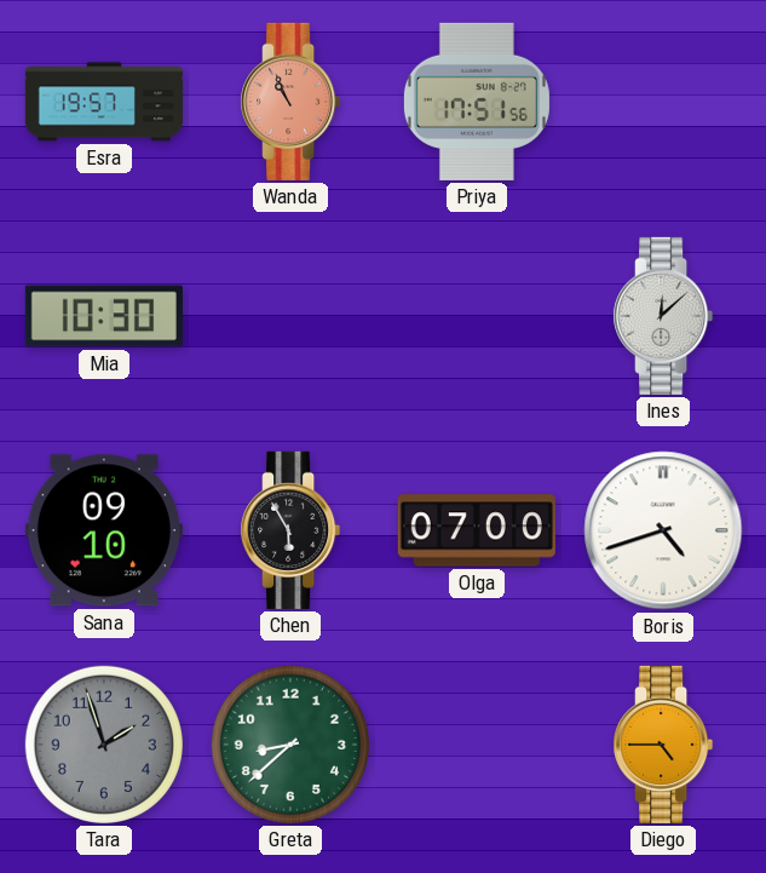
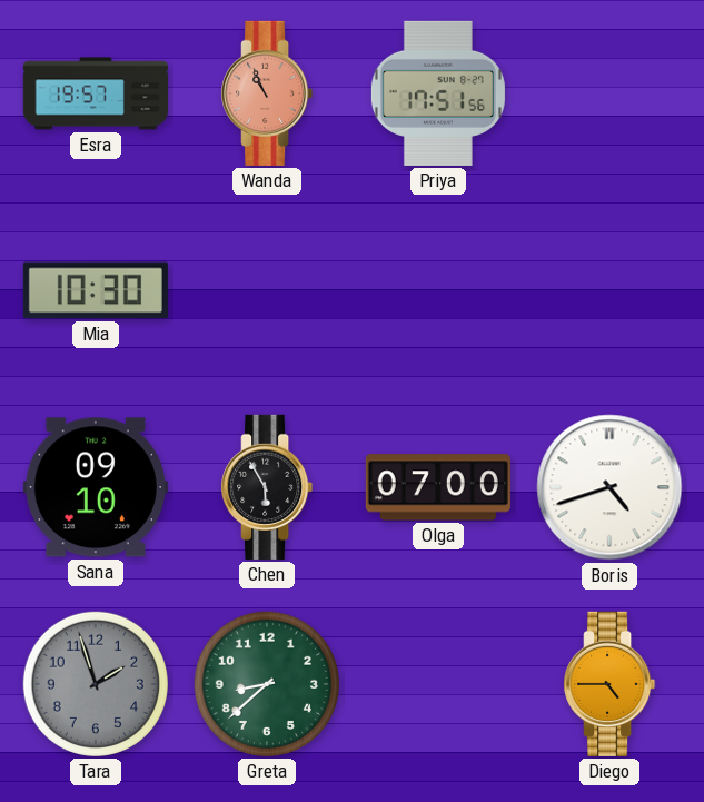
Ines: 12:08 -> none (663, 316)
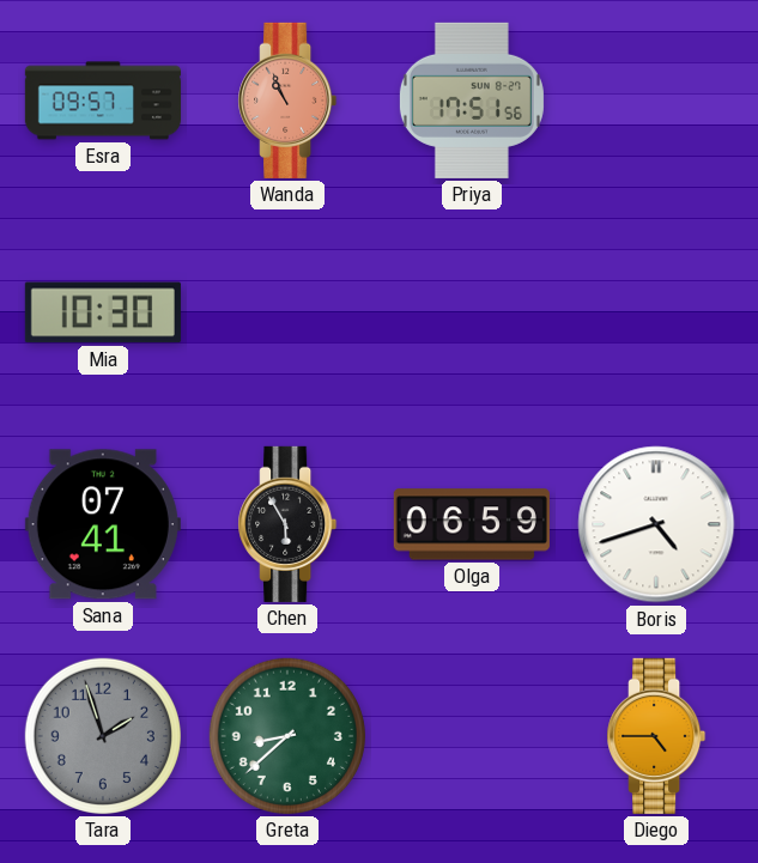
Esra: 19:57 -> 09:57 (103, 101)
Sana: 09:10 -> 07:41 (103, 524)
Olga: 07:00 -> 06:59 (472, 524)
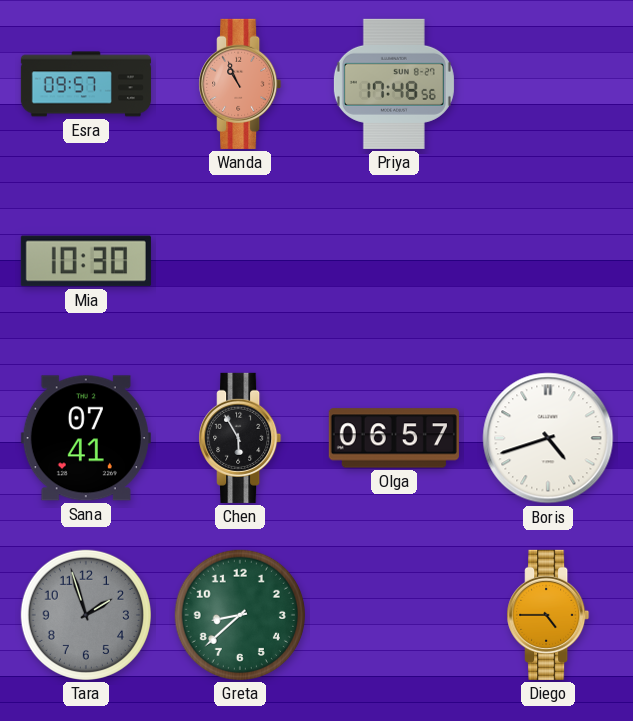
Priya: 17:51 -> 17:48 (394, 84)
Olga: 06:59 -> 06:57 (394, 438)
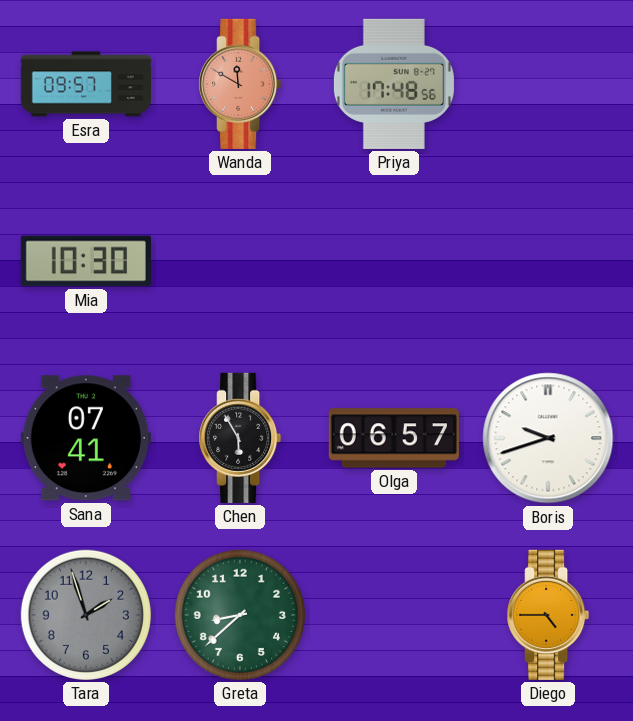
Wanda: 10:56 -> 11:50 (240, 84)
Boris: 4:42 -> 9:42 (548, 438)
